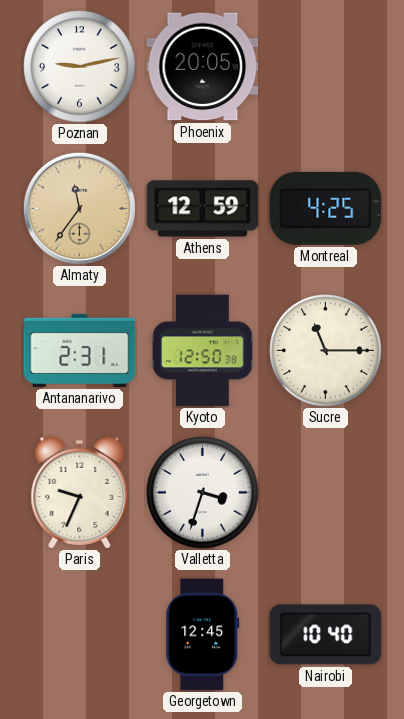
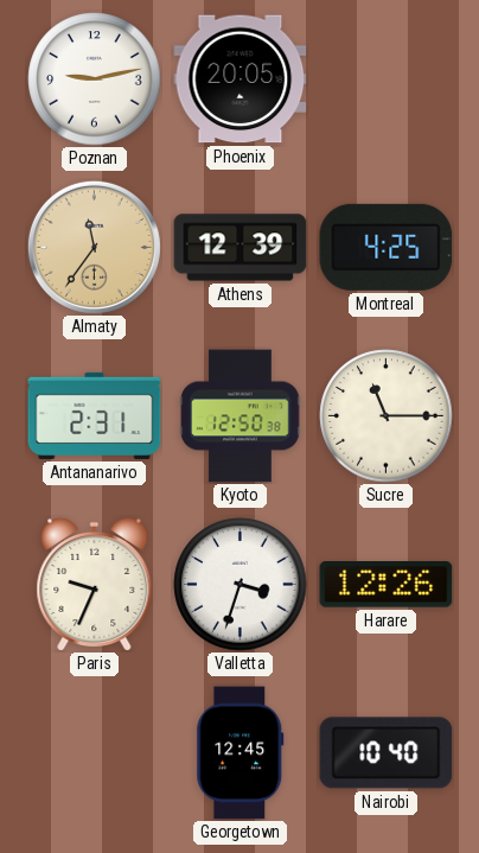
Athens: 12:59 -> 12:39 (241, 248)
Harare: none -> 12:26 (387, 585)
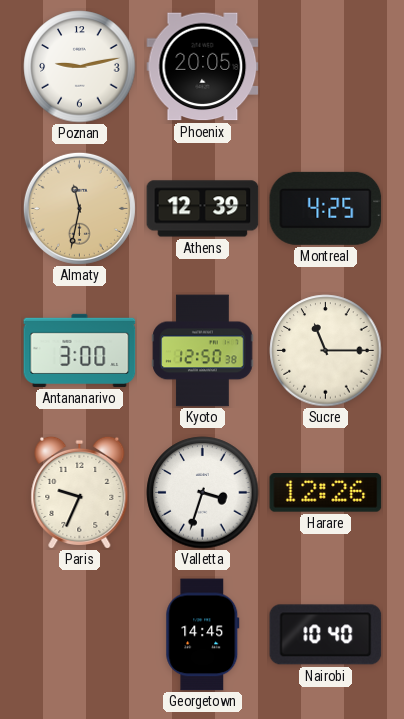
Almaty: 11:36 -> 11:32 (79, 208)
Antananarivo: 2:31 -> 3:00 (80, 350)
Georgetown: 12:45 -> 14:45 (203, 635)
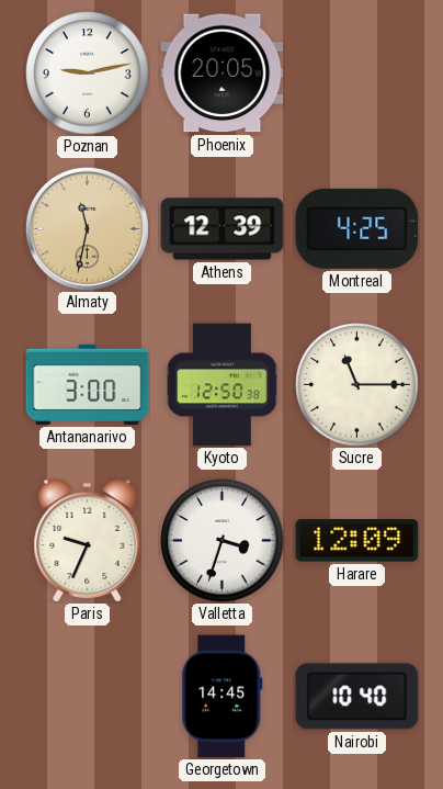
Harare: 12:26 -> 12:09 (357, 541)
